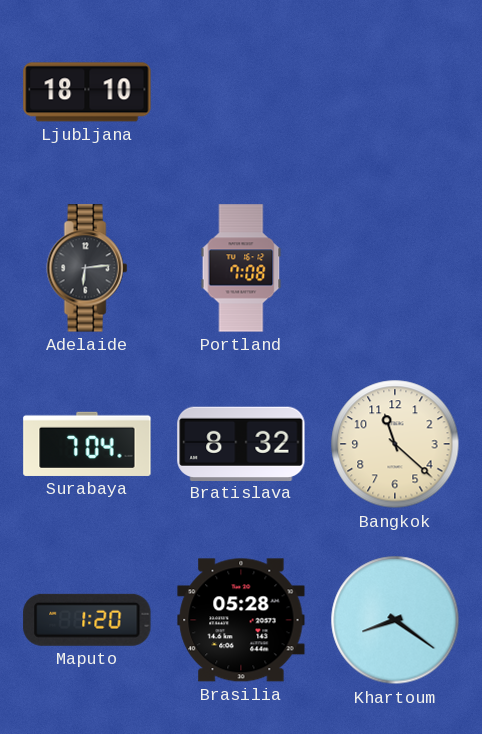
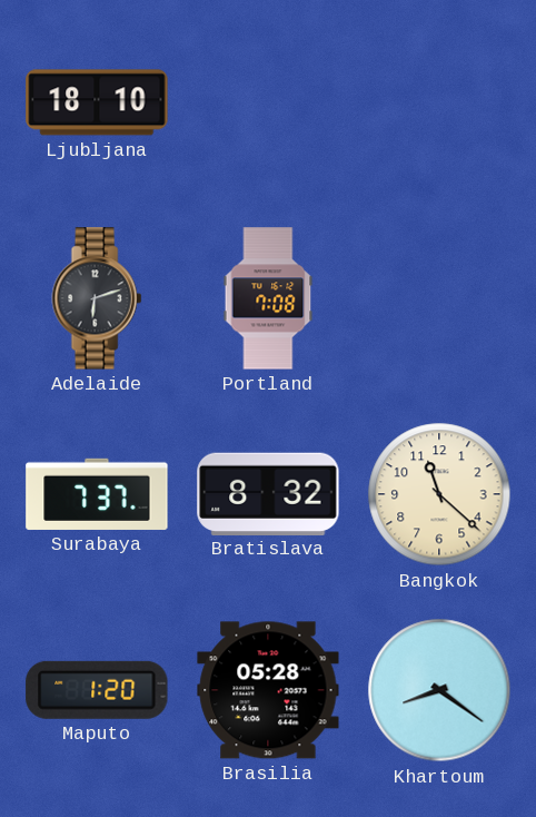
Adelaide: 6:14 -> 6:12 (97, 298)
Surabaya: 7:04 -> 7:37 (97, 494)
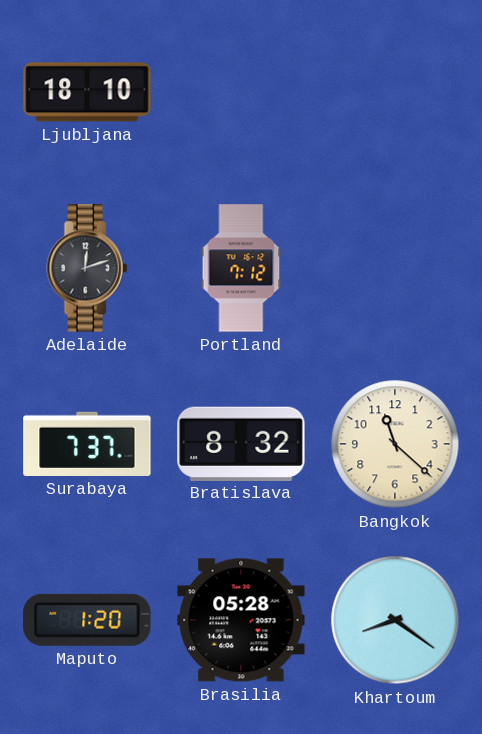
Adelaide: 6:12 -> 12:12 (87, 268)
Portland: 7:08 -> 7:12 (241, 268)
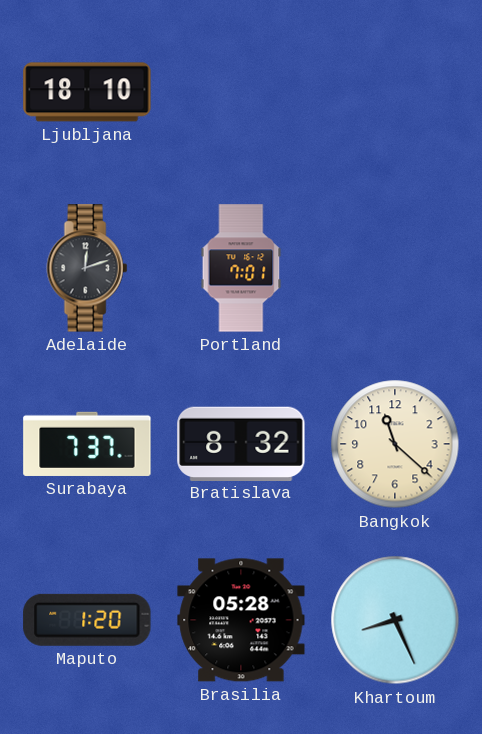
Portland: 7:12 -> 7:01 (241, 268)
Khartoum: 8:21 -> 8:26 (395, 620)
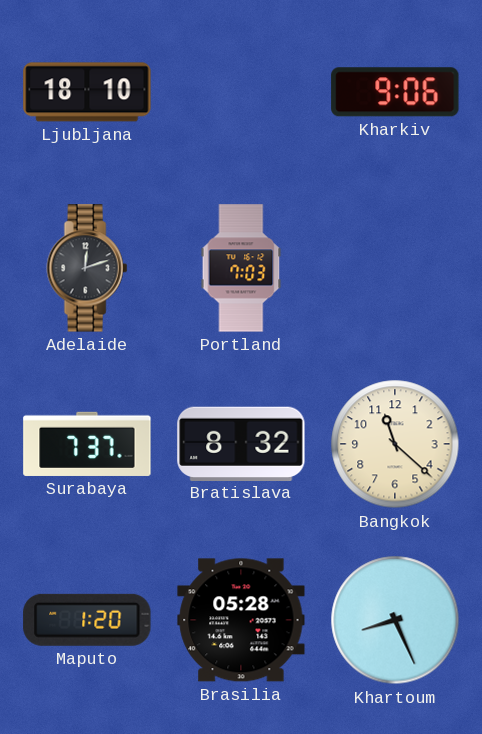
Kharkiv: none -> 9:06 (395, 92)
Portland: 7:01 -> 7:03 (241, 268)
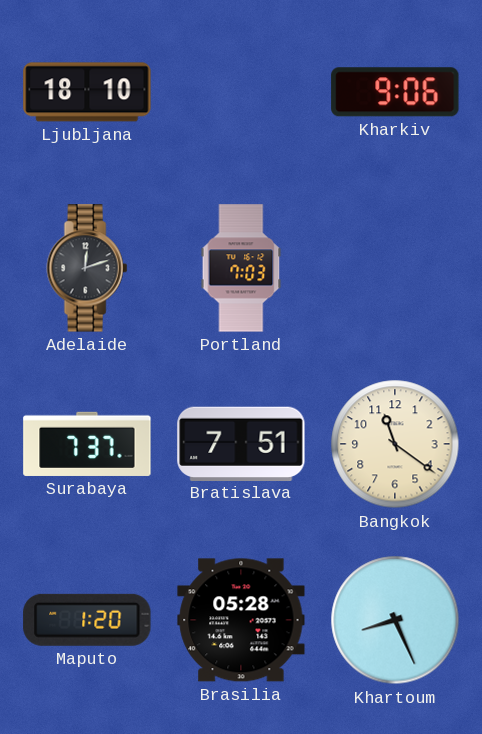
Bratislava: 8:32 -> 7:51 (241, 443)
Bangkok: 11:22 -> 11:21 (395, 444)
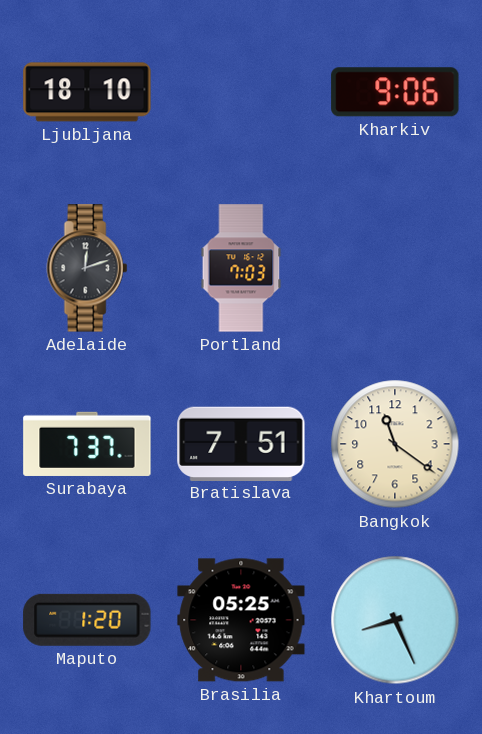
Brasilia: 05:28 -> 05:25 (241, 620)
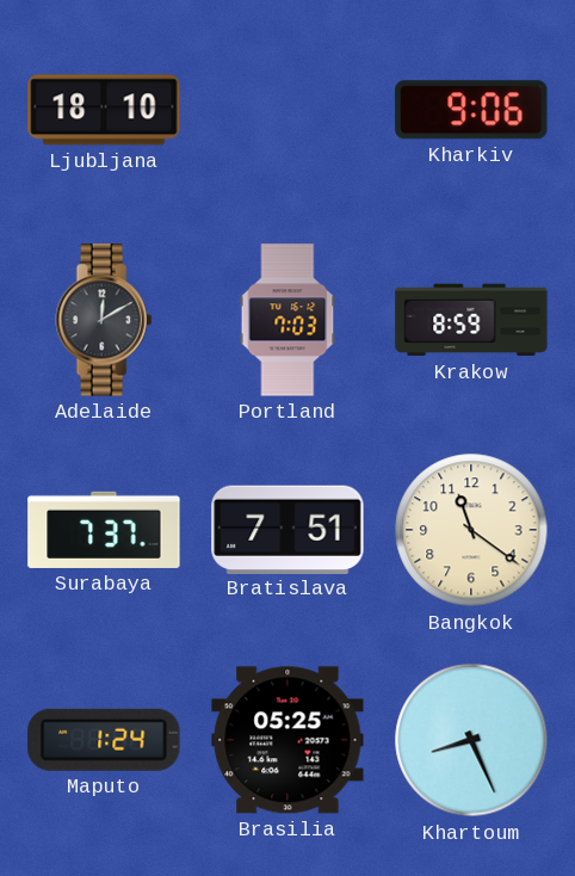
Adelaide: 12:12 -> 12:10 (104, 320)
Krakow: none -> 8:59 (471, 320)
Maputo: 1:20 -> 1:24 (104, 740)
